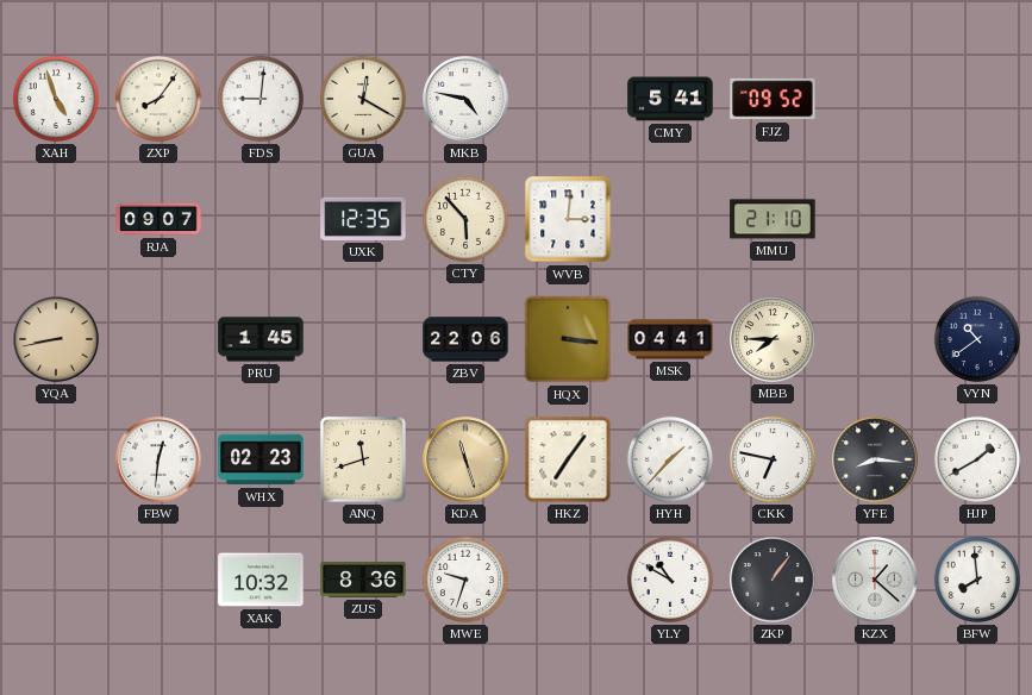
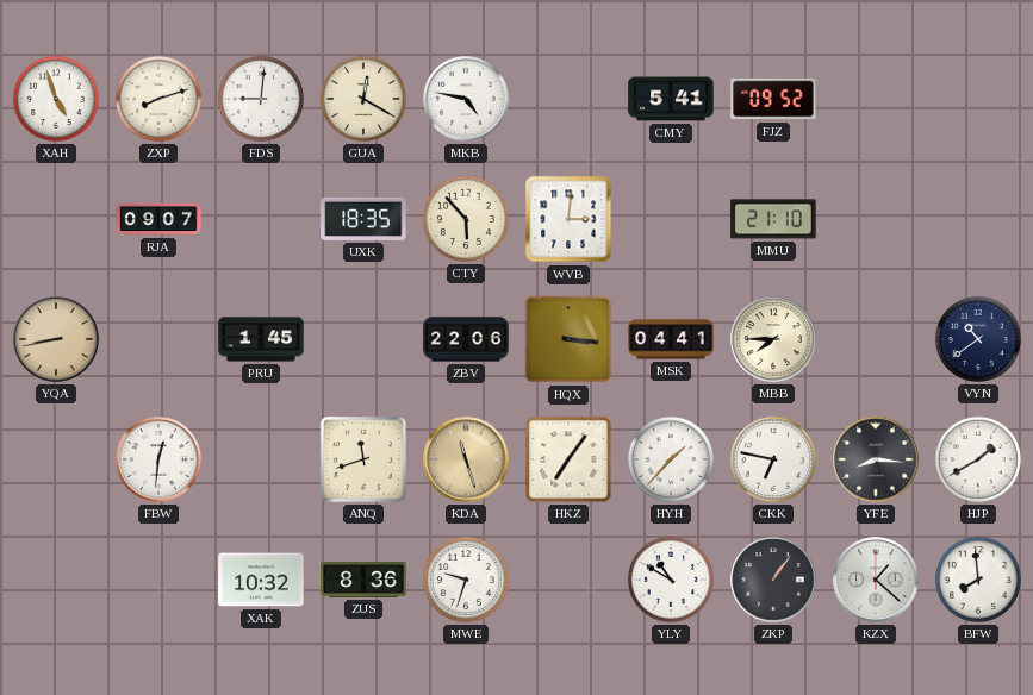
ZXP: 8:06 -> 8:12 (158, 99)
UXK: 12:35 -> 18:35 (363, 219)
WHX: 02:23 -> none (261, 459)
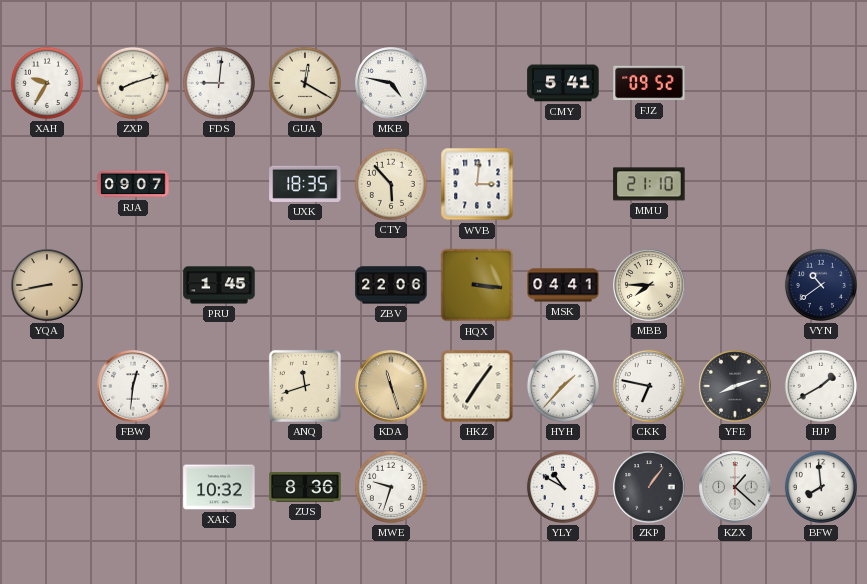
XAH: 4:57 -> 9:35 (47, 83)
YFE: 8:16 -> 8:12 (735, 386)
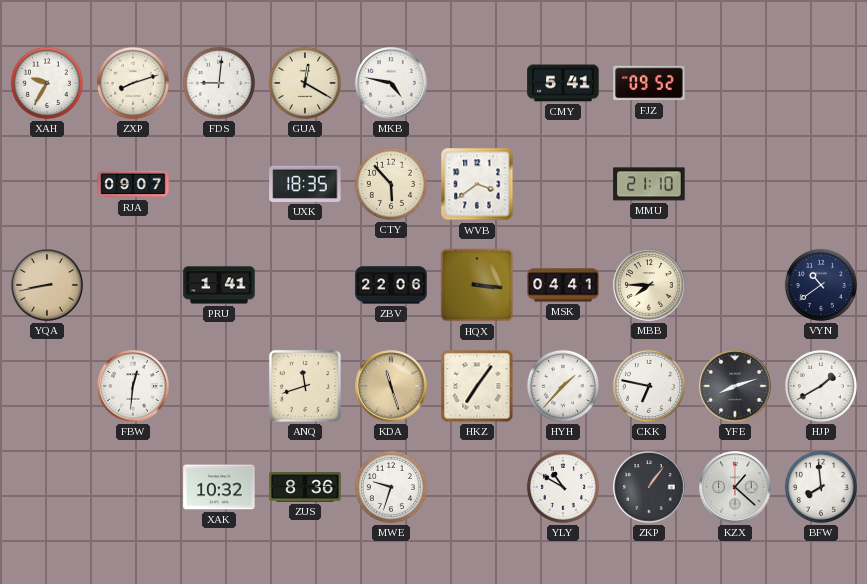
WVB: 3:01 -> 3:39 (477, 184)
PRU: 1:45 -> 1:41 (219, 285)
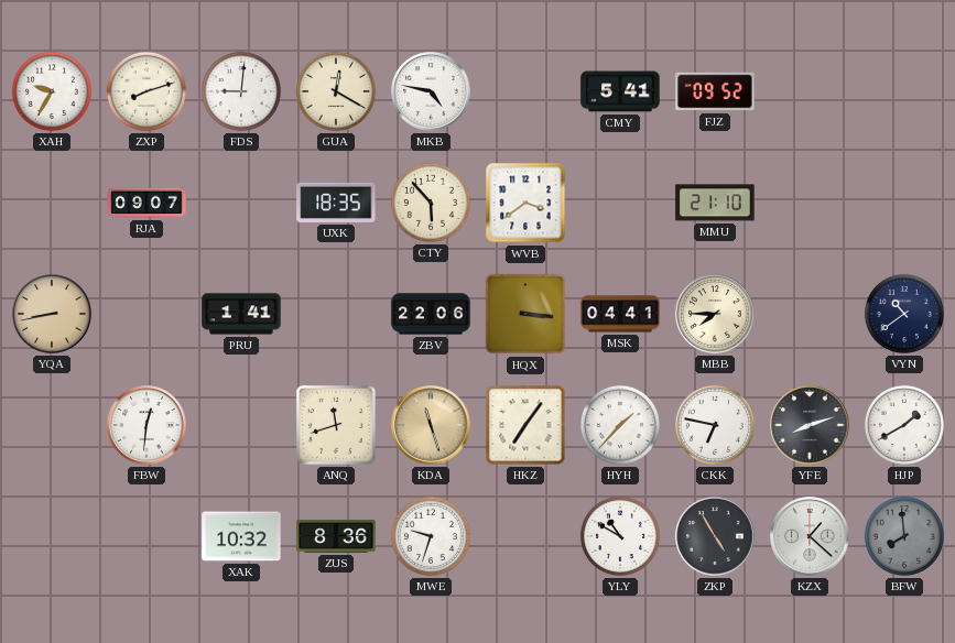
ZKP: 1:06 -> 4:55 (715, 536)
BFW dial: white -> grey (904, 536)
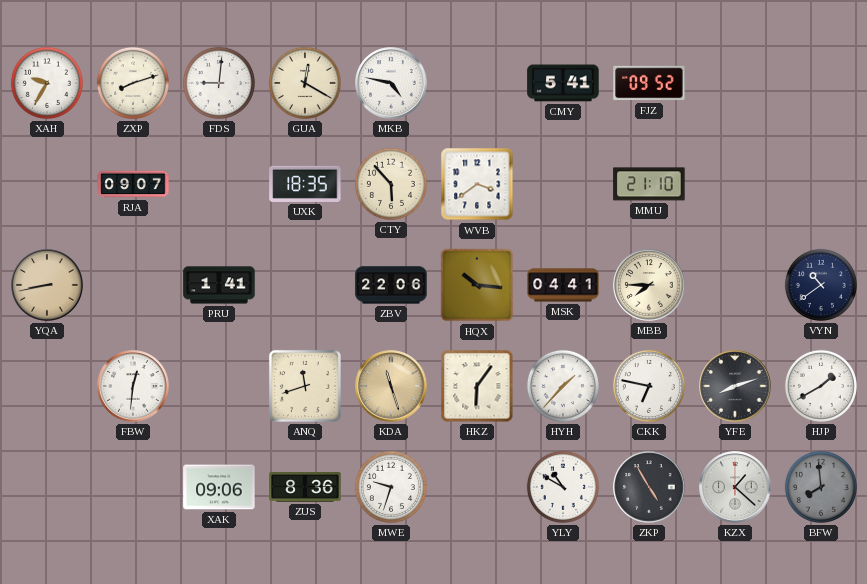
HQX: 3:16 -> 10:16 (477, 285)
HKZ: 7:06 -> 6:06 (477, 386)
XAK: 10:32 -> 09:06 (219, 487)
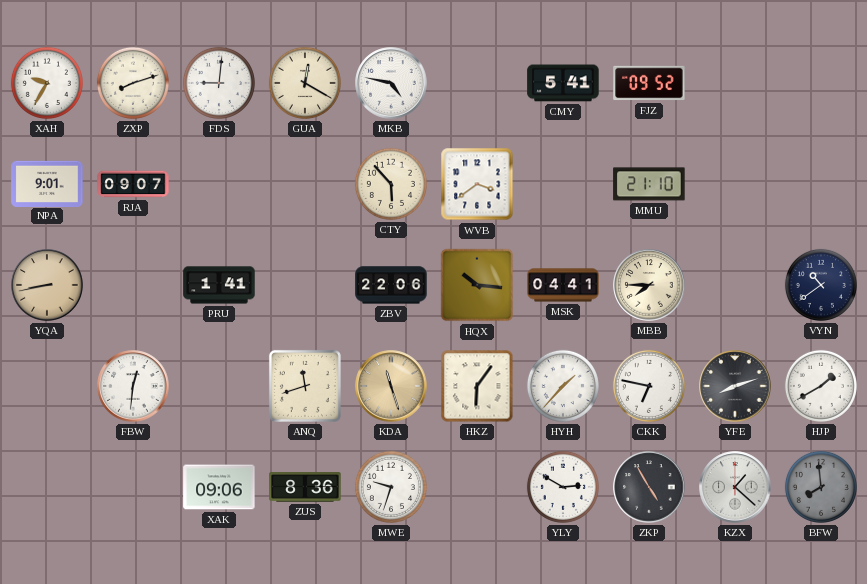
NPA: none -> 9:01 (47, 183)
UXK: 18:35 -> none (305, 184)
YLY: 10:50 -> 2:50 (563, 487)
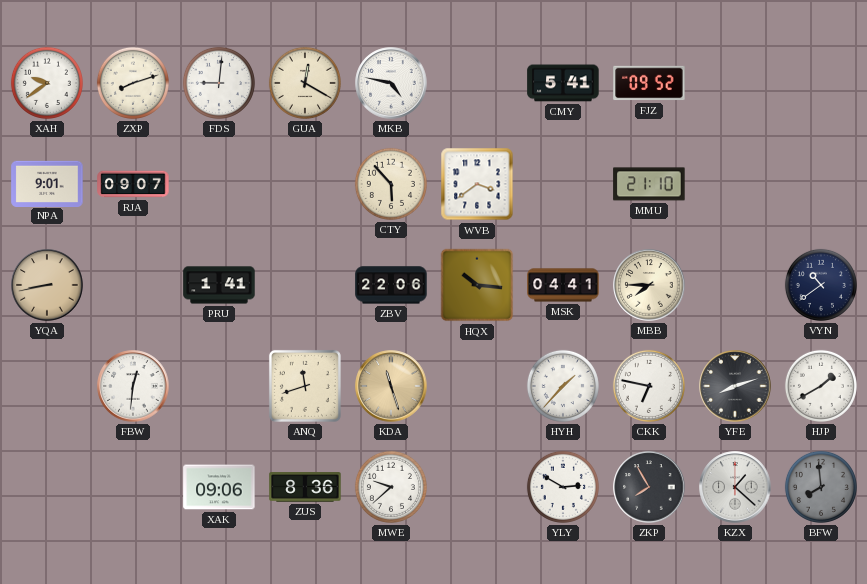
XAH: 9:35 -> 9:39 (47, 83)
HKZ: 6:06 -> none (477, 386)
MWE: 9:33 -> 9:38 (391, 487)
ZKP: 4:55 -> 7:55 (649, 487)
